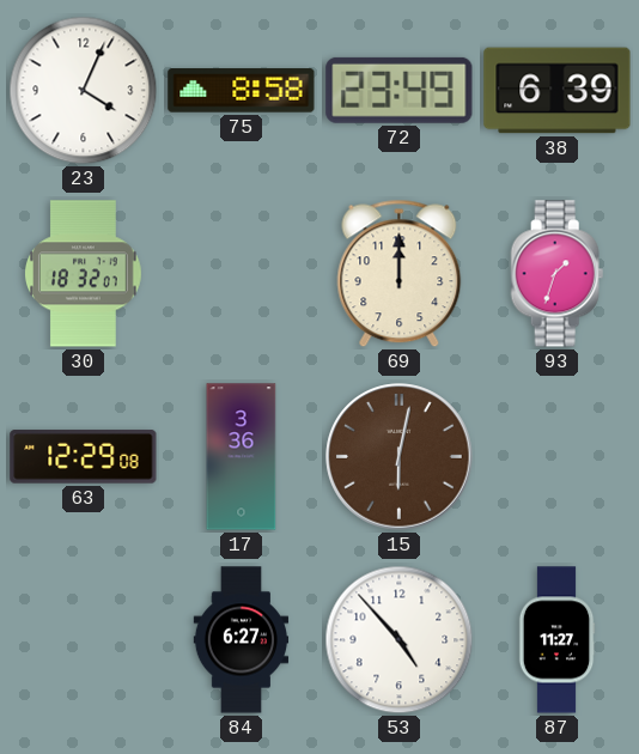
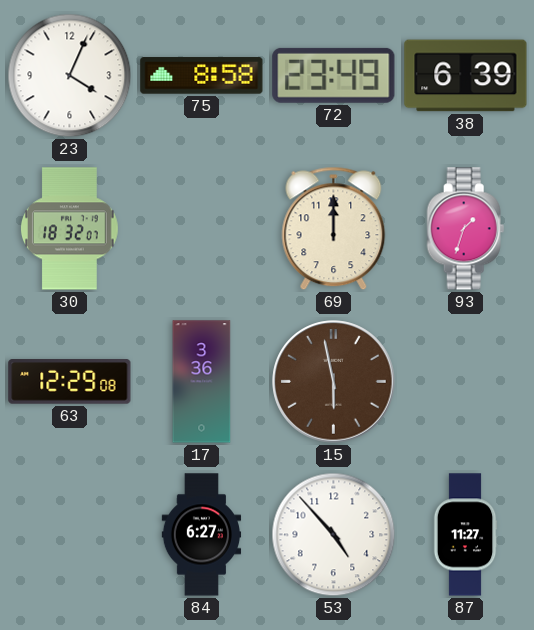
15: 6:02 -> 5:58 (334, 382)
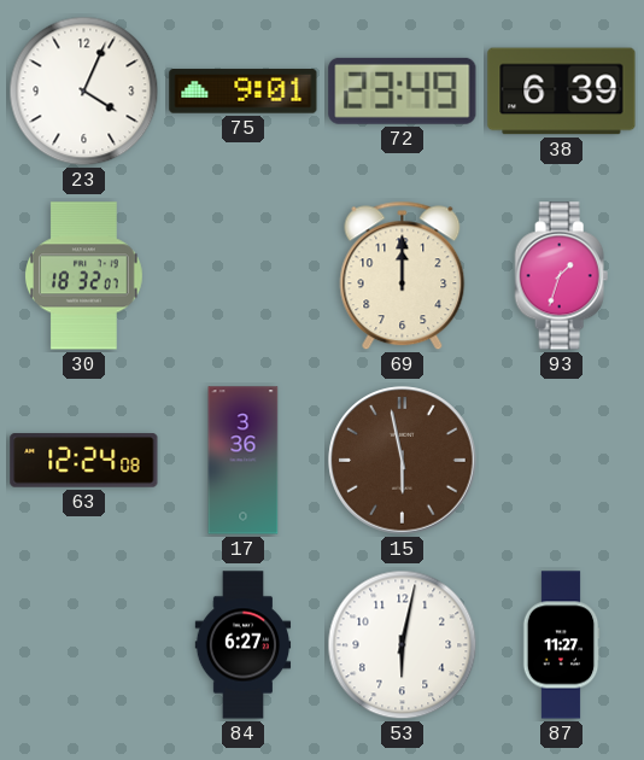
75: 8:58 -> 9:01 (244, 92)
63: 12:29 -> 12:24 (84, 461)
53: 4:53 -> 6:02 (403, 645)
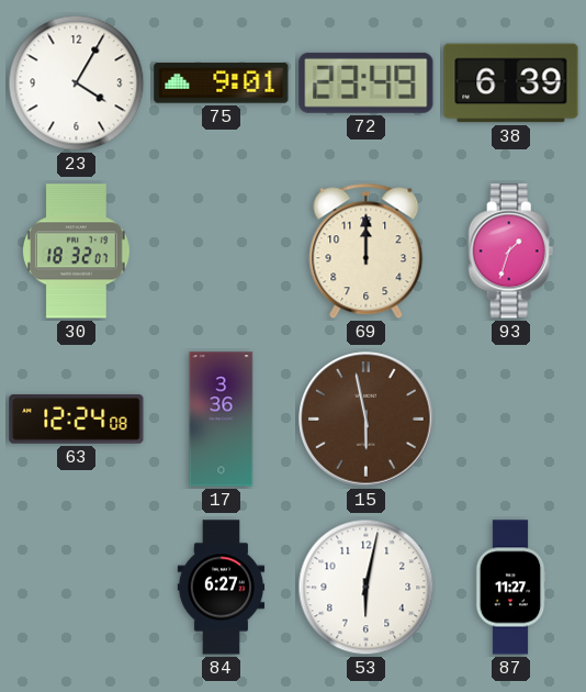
23: 4:04 -> 4:05 (77, 83)
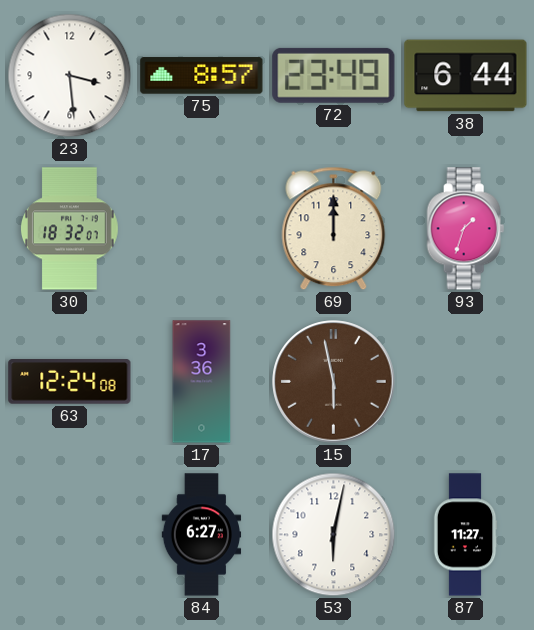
23: 4:05 -> 3:29 (70, 76)
75: 9:01 -> 8:57 (202, 76)
38: 6:39 -> 6:44 (466, 76)
